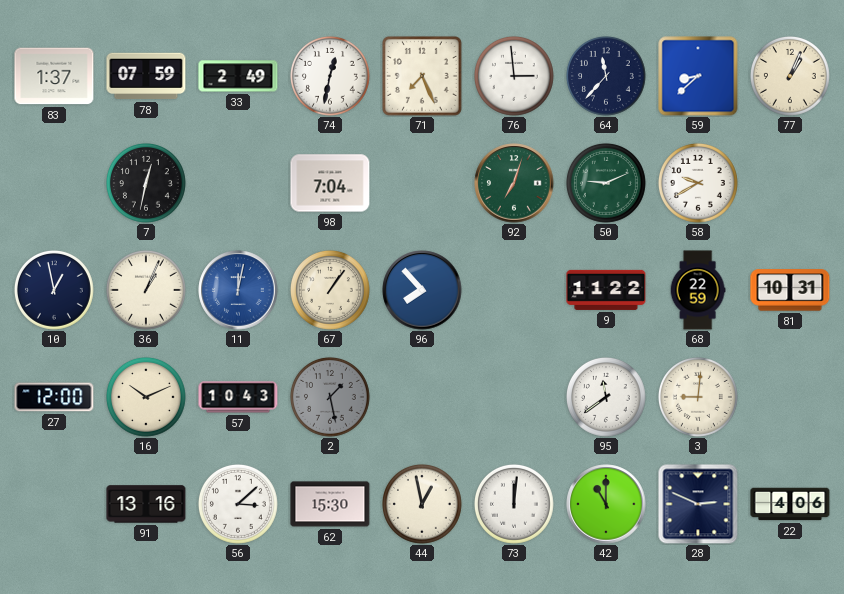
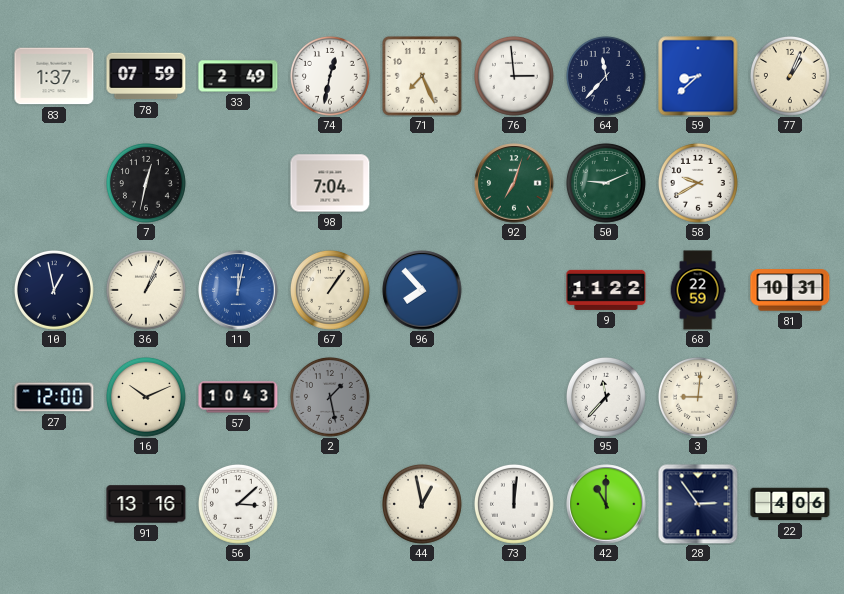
95: 11:39 -> 11:37 (606, 397)
62: 15:30 -> none (330, 504)
28: 2:49 -> 2:54 (698, 504)
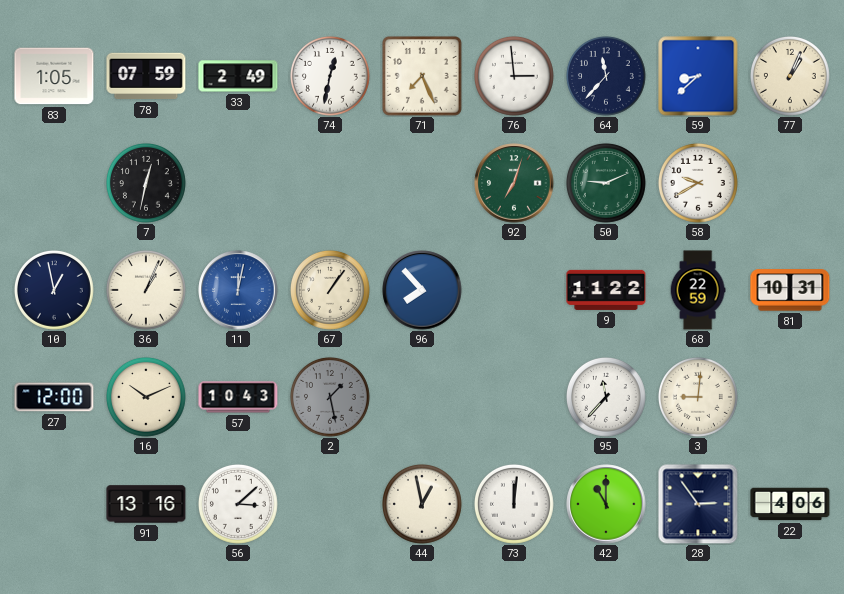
83: 1:37 -> 1:05 (54, 76)
98: 7:04 -> none (330, 183)
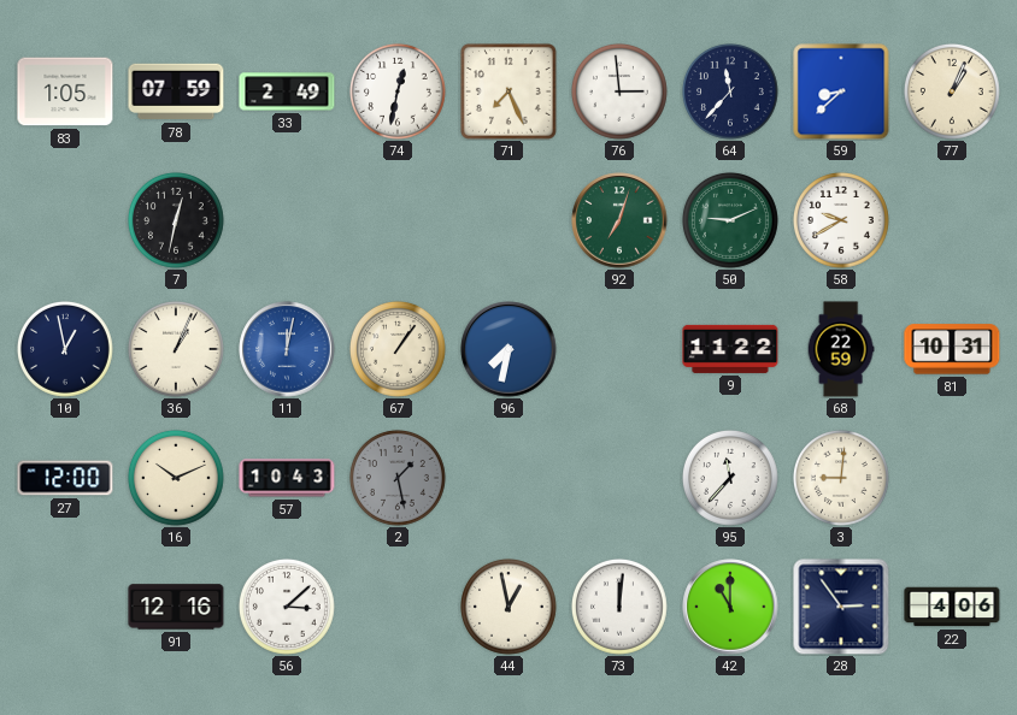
96: 7:53 -> 7:32 (508, 349)
91: 13:16 -> 12:16 (176, 607)
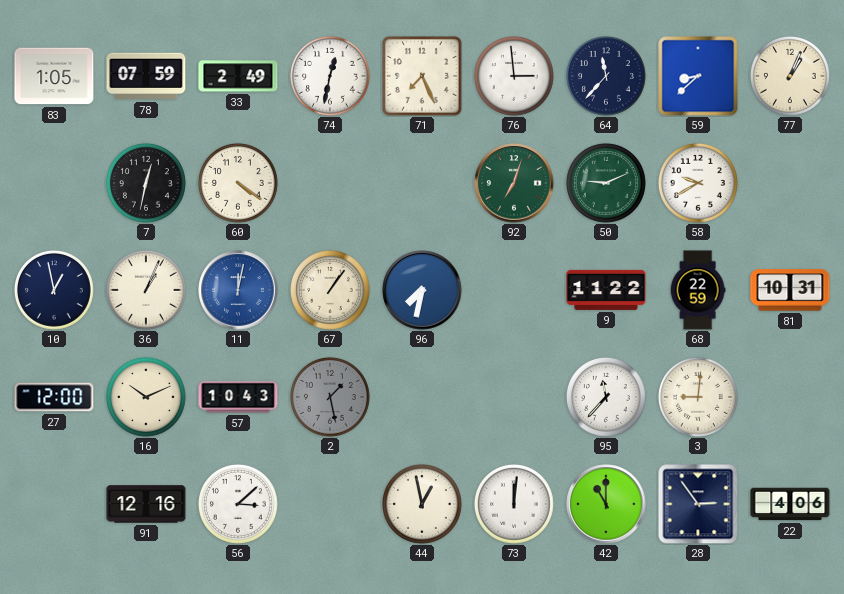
60: none -> 4:21 (238, 183)
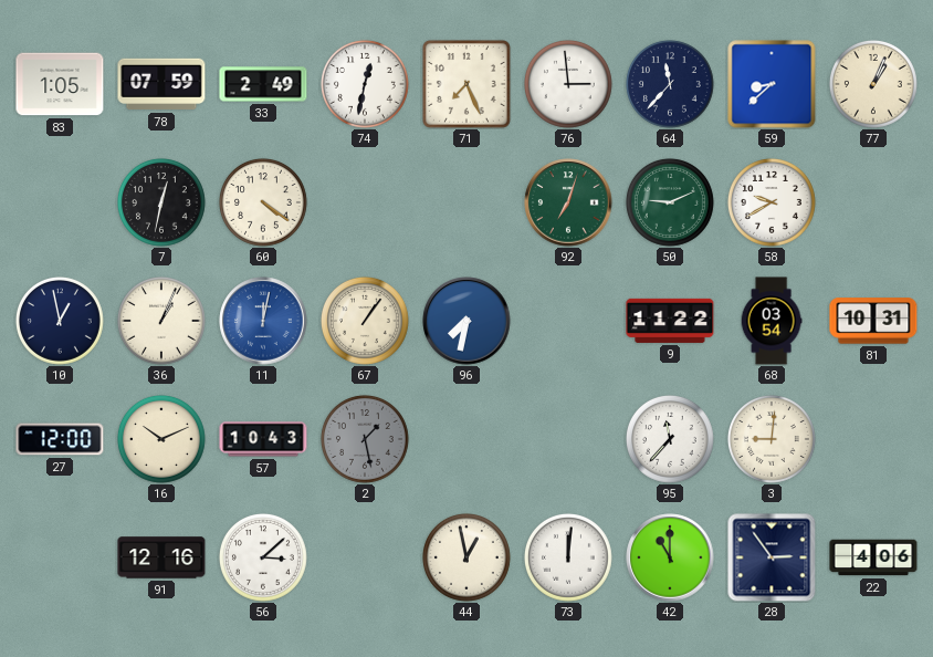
68: 22:59 -> 03:54 (772, 321)
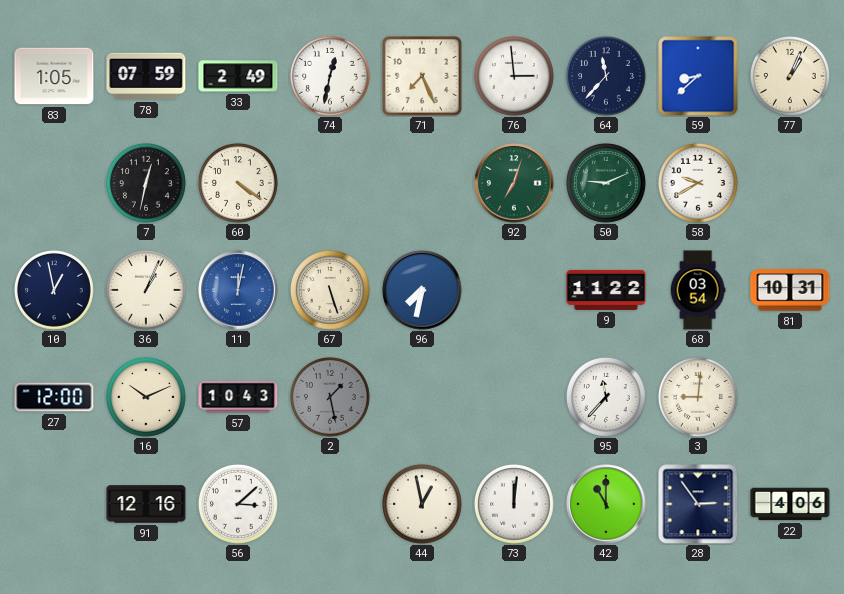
67: 1:06 -> 5:27 (330, 290)
